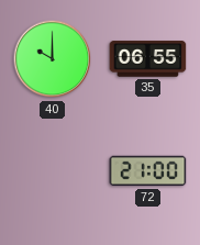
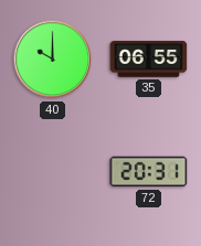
72: 21:00 -> 20:31 (149, 172)
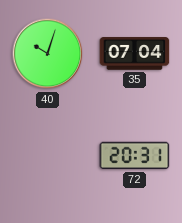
40: 10:00 -> 10:03 (48, 54)
35: 06:55 -> 07:04 (135, 54)
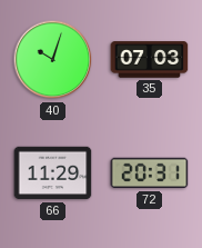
35: 07:04 -> 07:03 (150, 60)
66: none -> 11:29 (53, 173)
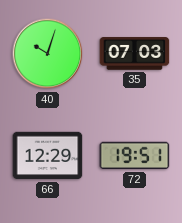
66: 11:29 -> 12:29 (48, 156)
72: 20:31 -> 19:51 (135, 156)
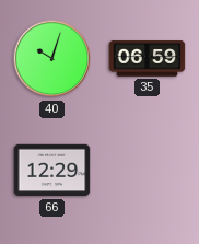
35: 07:03 -> 06:59 (148, 59)
72: 19:51 -> none (135, 156)
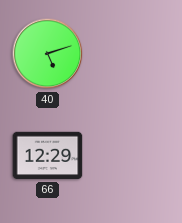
40: 10:03 -> 5:12 (48, 54)
35: 06:59 -> none (148, 59)
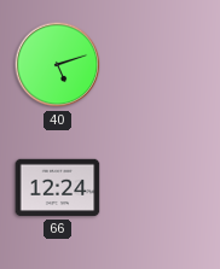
66: 12:29 -> 12:24 (58, 188)
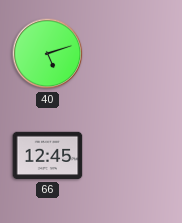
66: 12:24 -> 12:45 (48, 156)
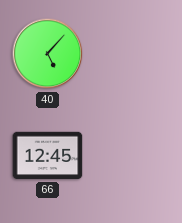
40: 5:12 -> 5:07 (48, 54)
